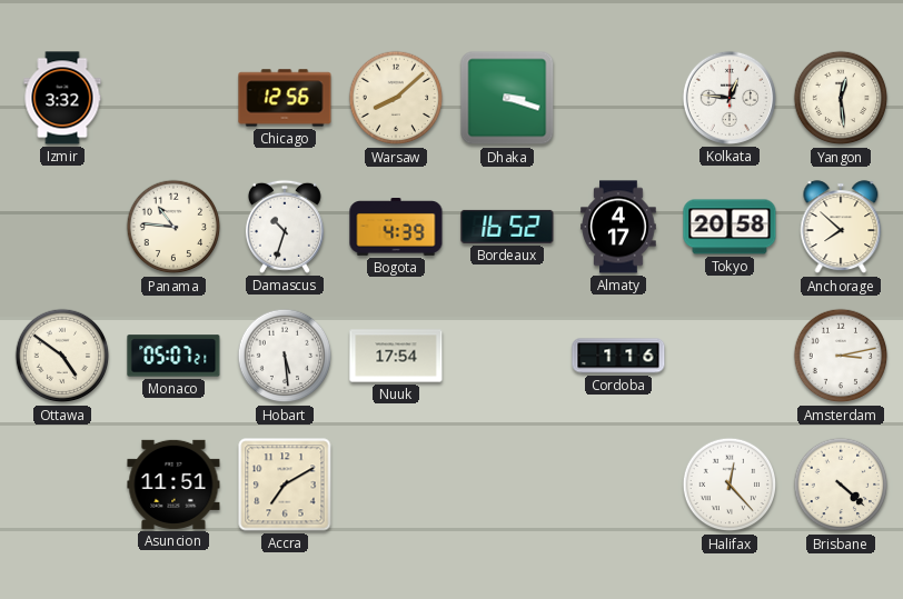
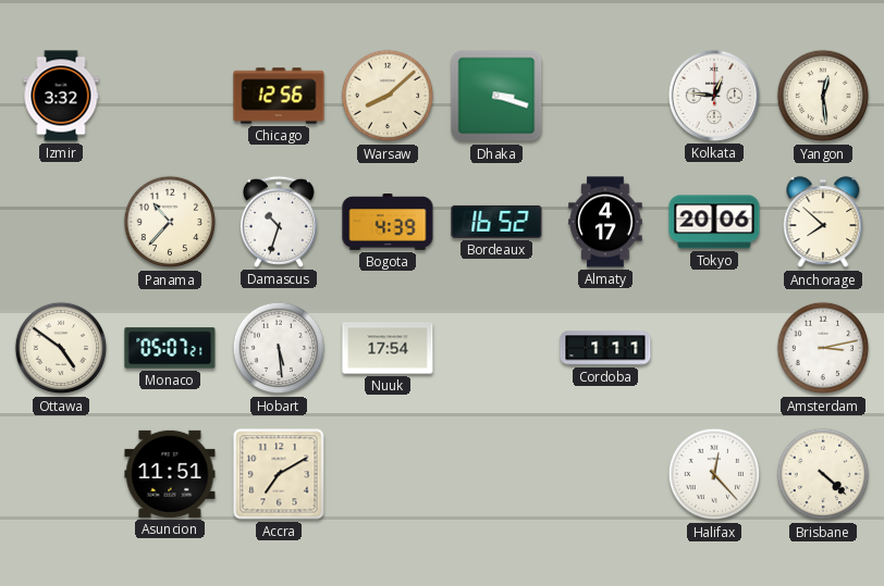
Panama: 10:46 -> 10:37 (170, 222)
Tokyo: 20:58 -> 20:06 (714, 222)
Cordoba: 1:16 -> 1:11 (605, 348)
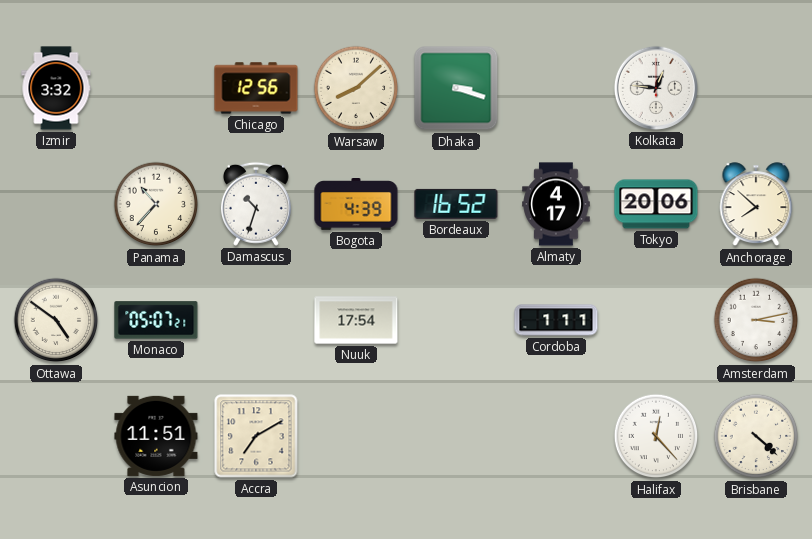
Yangon: 12:29 -> none (823, 96)
Hobart: 5:29 -> none (279, 348)
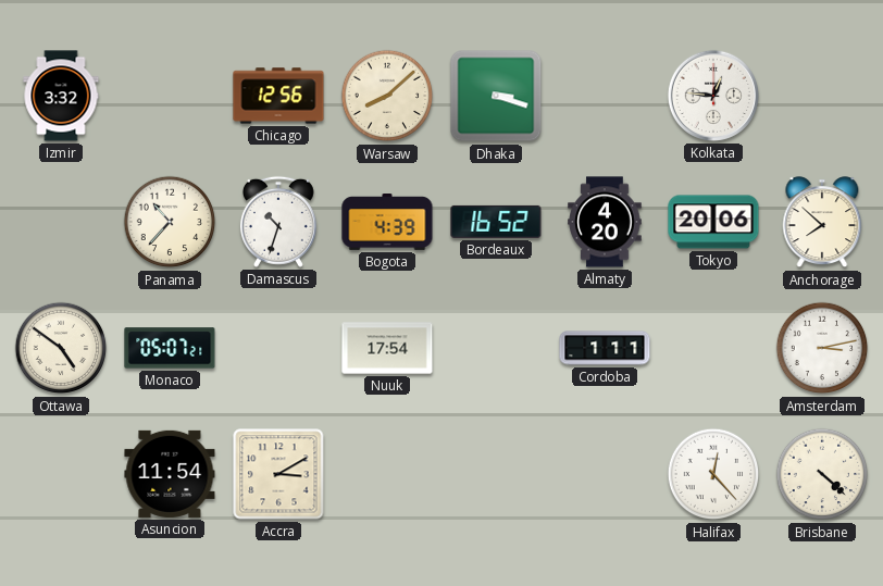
Almaty: 4:17 -> 4:20 (605, 222)
Asuncion: 11:51 -> 11:54 (170, 474)
Accra: 7:10 -> 3:10 (278, 474)
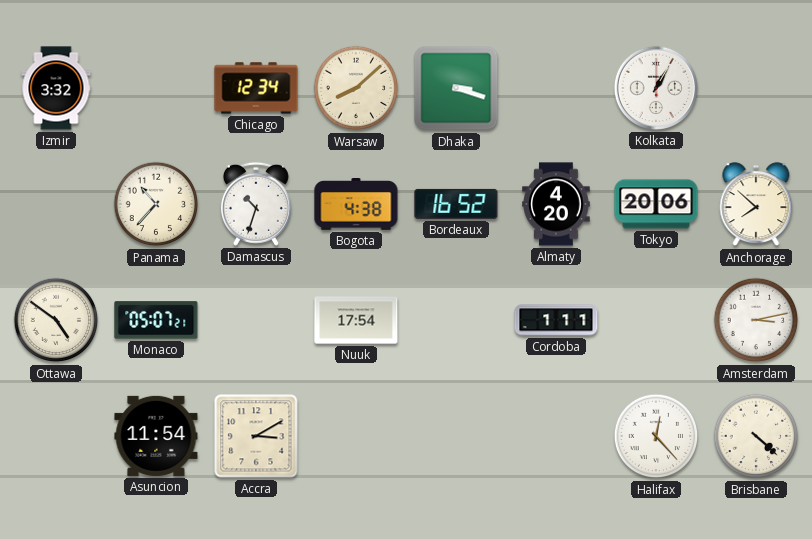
Chicago: 12:56 -> 12:34 (256, 88)
Kolkata: 12:46 -> 1:05 (656, 88)
Bogota: 4:39 -> 4:38 (356, 205)
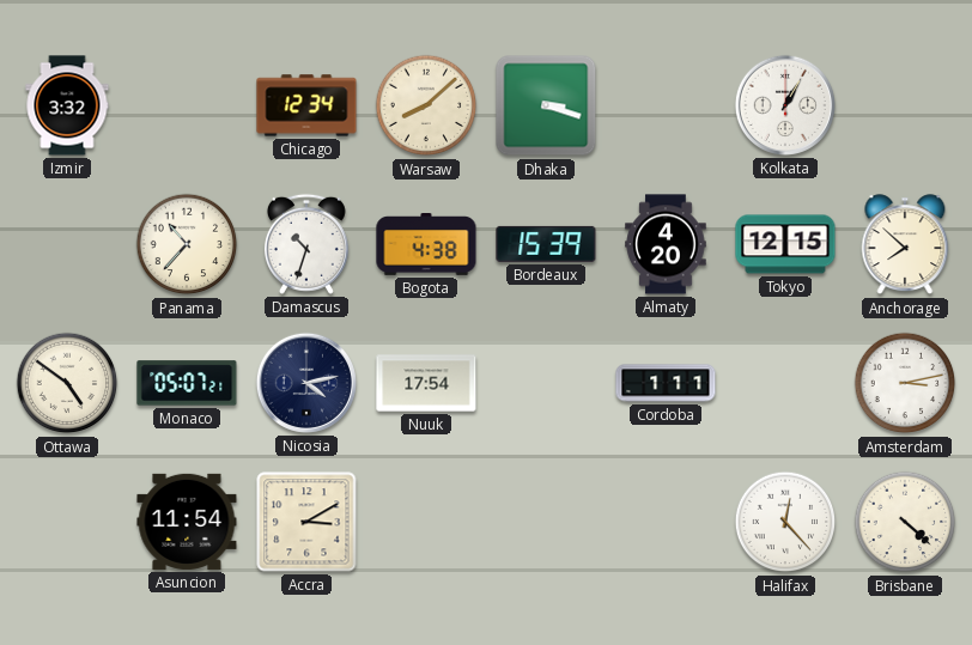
Bordeaux: 16:52 -> 15:39 (546, 244)
Tokyo: 20:06 -> 12:15 (785, 244)
Nicosia: none -> 4:13 (306, 383)
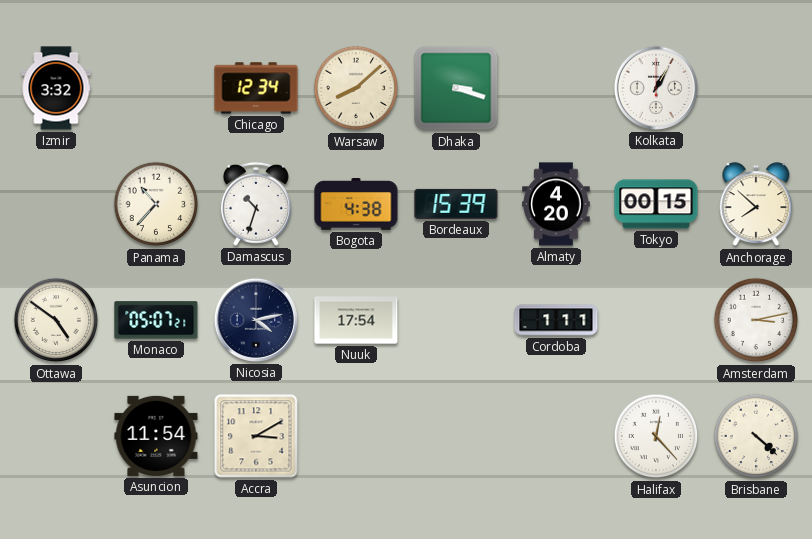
Tokyo: 12:15 -> 00:15 (656, 204)
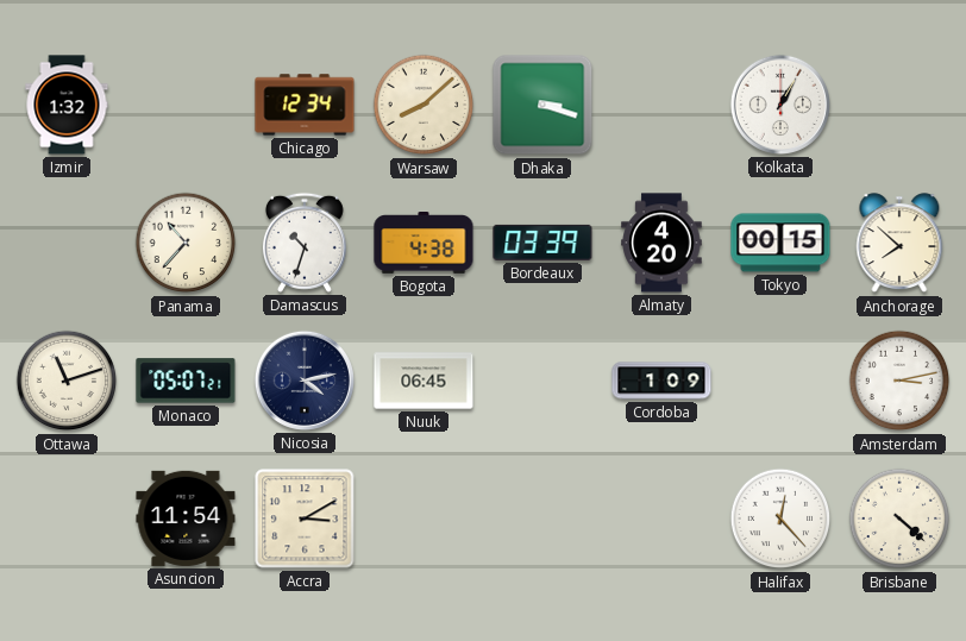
Izmir: 3:32 -> 1:32 (67, 105)
Bordeaux: 15:39 -> 03:39 (542, 243)
Ottawa: 4:51 -> 11:12 (67, 381)
Nuuk: 17:54 -> 06:45 (424, 381)
Cordoba: 1:11 -> 1:09 (661, 381)
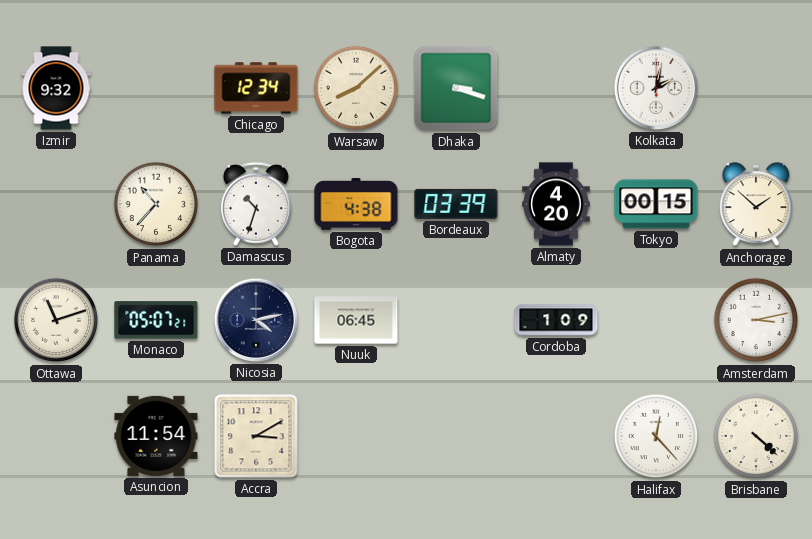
Izmir: 1:32 -> 9:32 (56, 88)
Kolkata: 1:05 -> 2:02 (656, 88)
Anchorage: 7:52 -> 1:52 (756, 205)
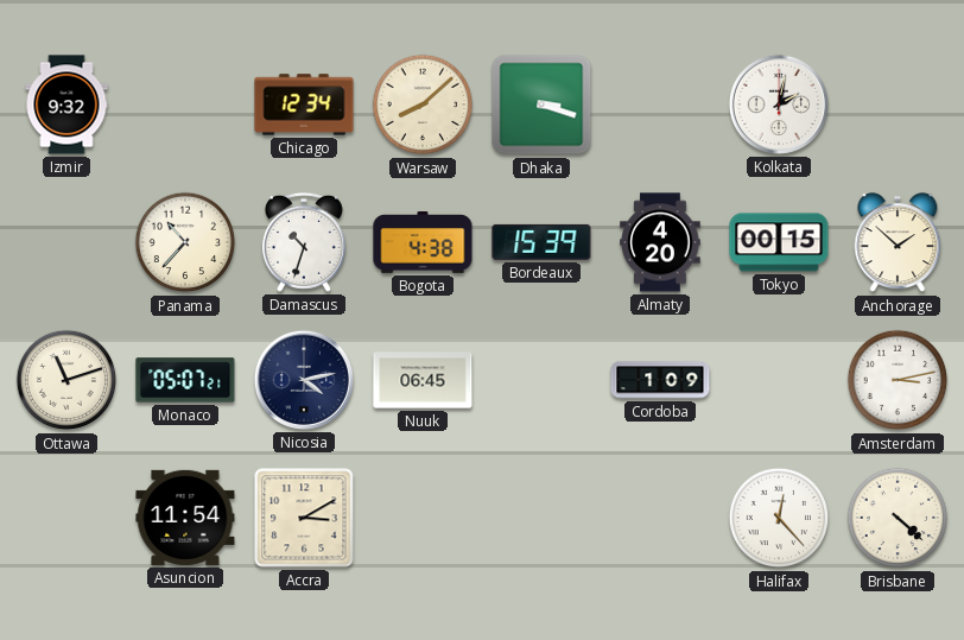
Bordeaux: 03:39 -> 15:39 (541, 242)
